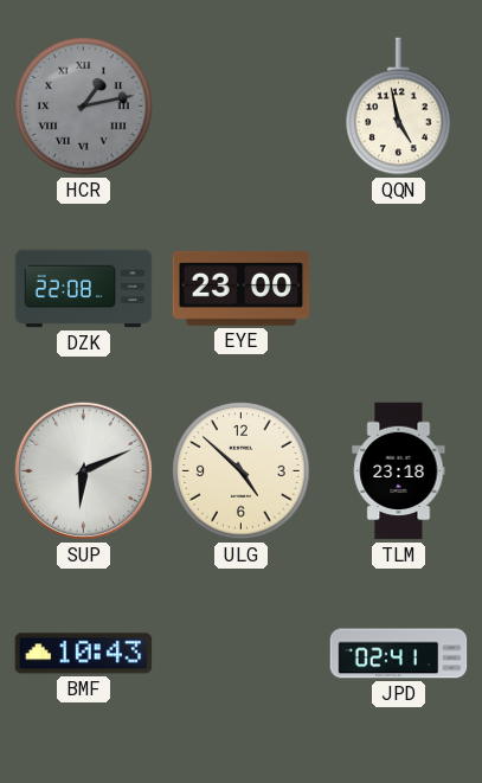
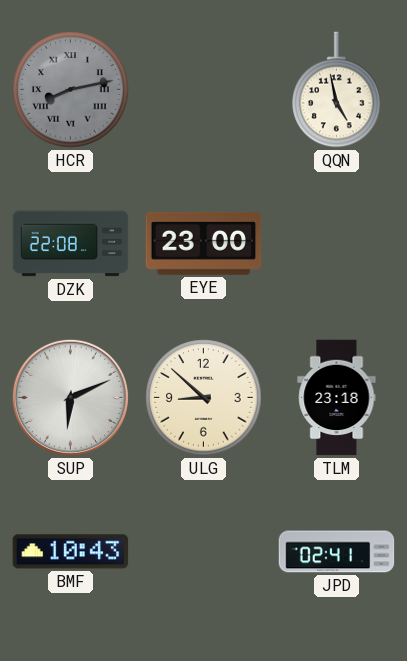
HCR: 1:13 -> 8:13 (71, 90)
ULG: 4:52 -> 8:52 (204, 398)
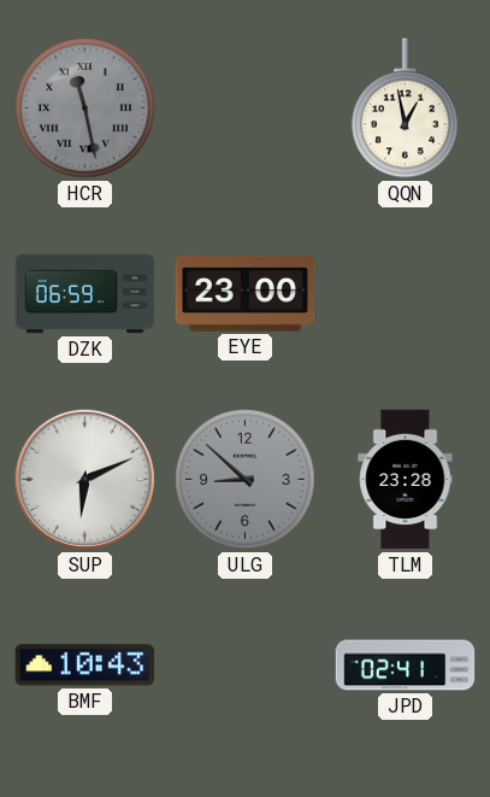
HCR: 8:13 -> 11:28 (85, 109)
QQN: 4:58 -> 12:58 (406, 109)
DZK: 22:08 -> 06:59 (85, 294)
ULG dial: cream -> grey (246, 480)
TLM: 23:18 -> 23:28 (406, 480)
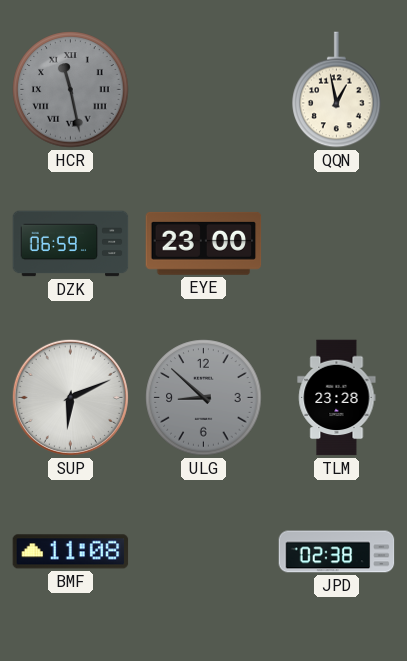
BMF: 10:43 -> 11:08 (71, 552)
JPD: 02:41 -> 02:38 (337, 552)
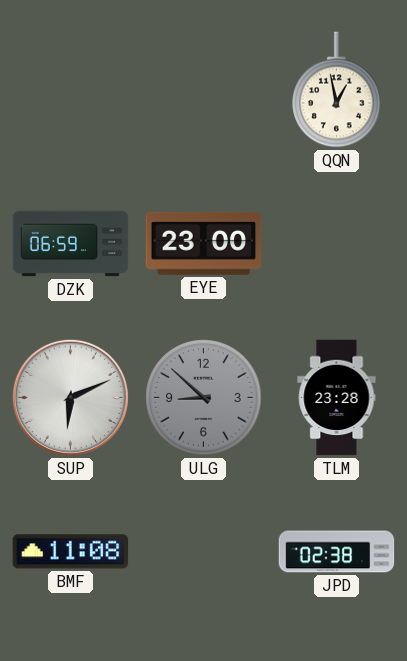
HCR: 11:28 -> none (71, 90)
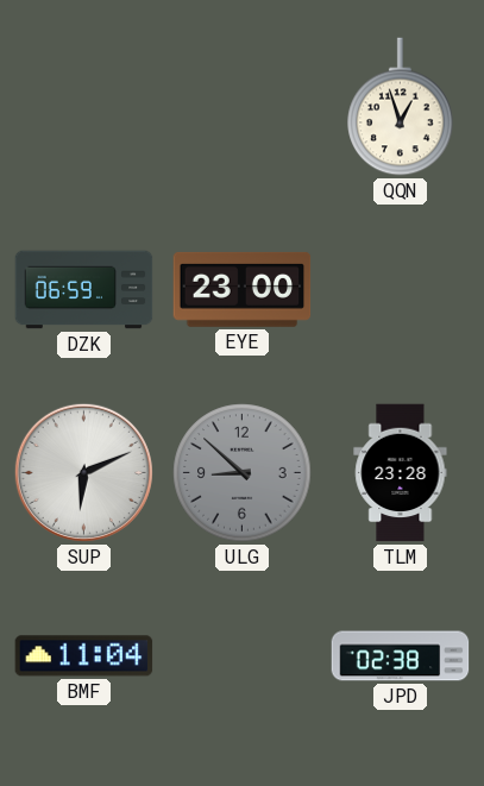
QQN: 12:58 -> 12:57 (401, 107)
BMF: 11:08 -> 11:04 (84, 656)
